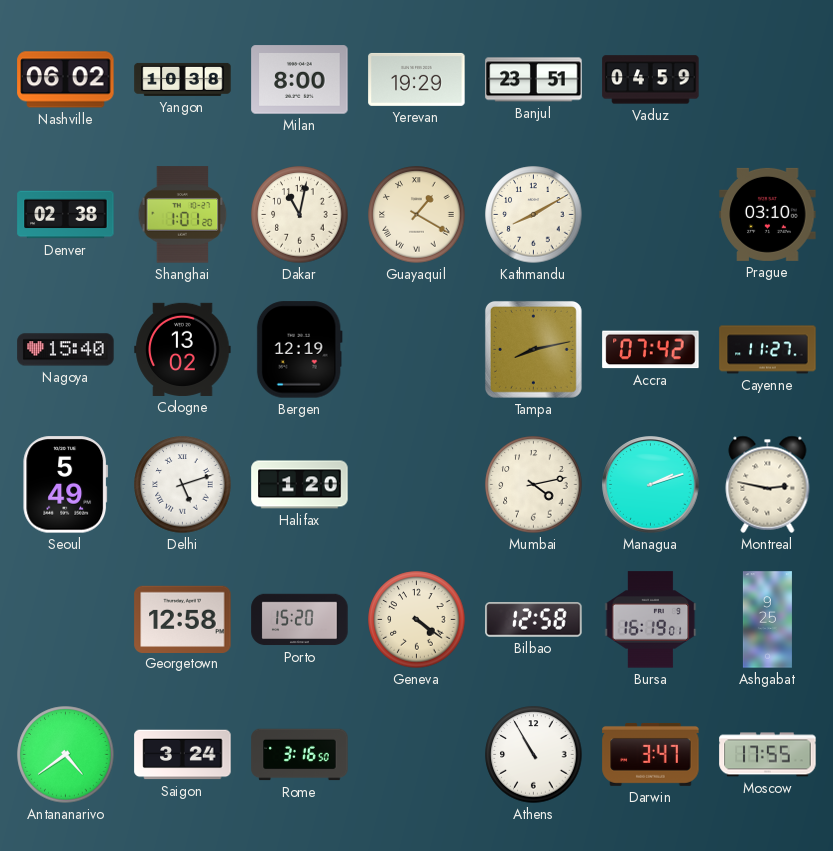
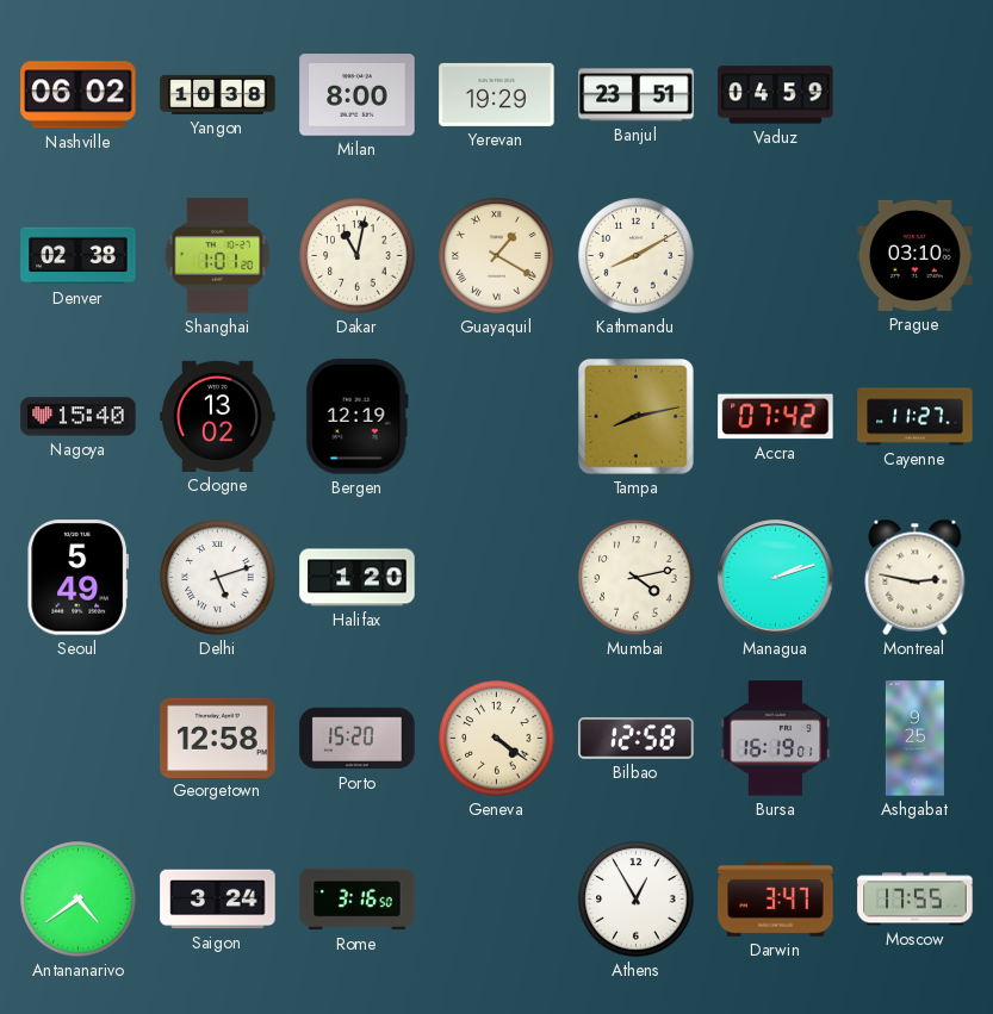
Athens: 10:55 -> 12:55 (637, 900)
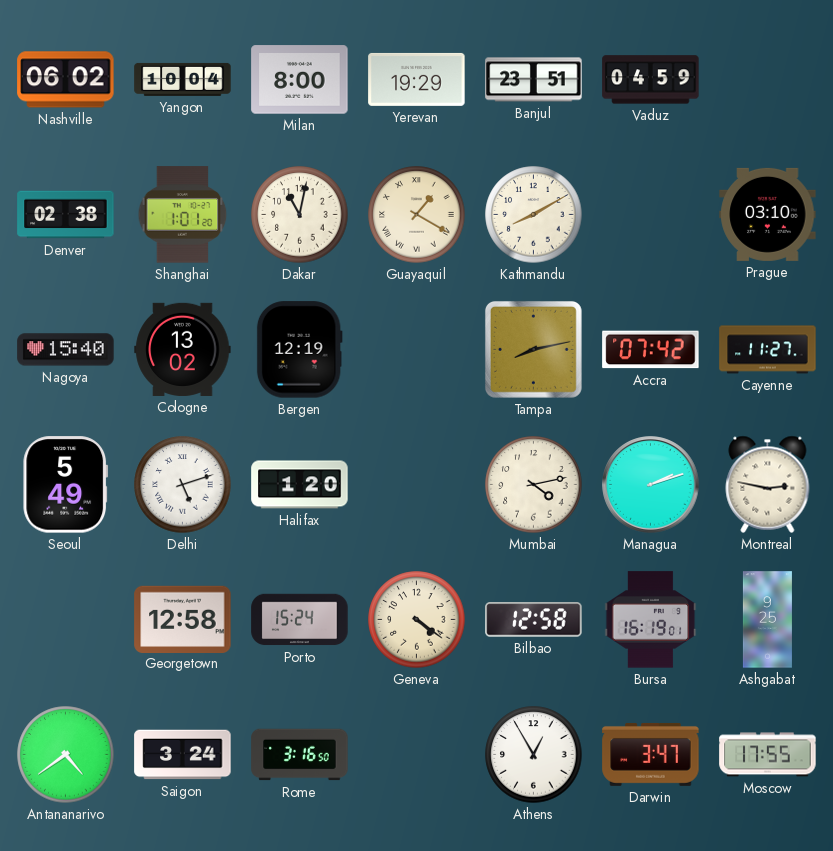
Yangon: 10:38 -> 10:04 (183, 79)
Porto: 15:20 -> 15:24 (300, 620)
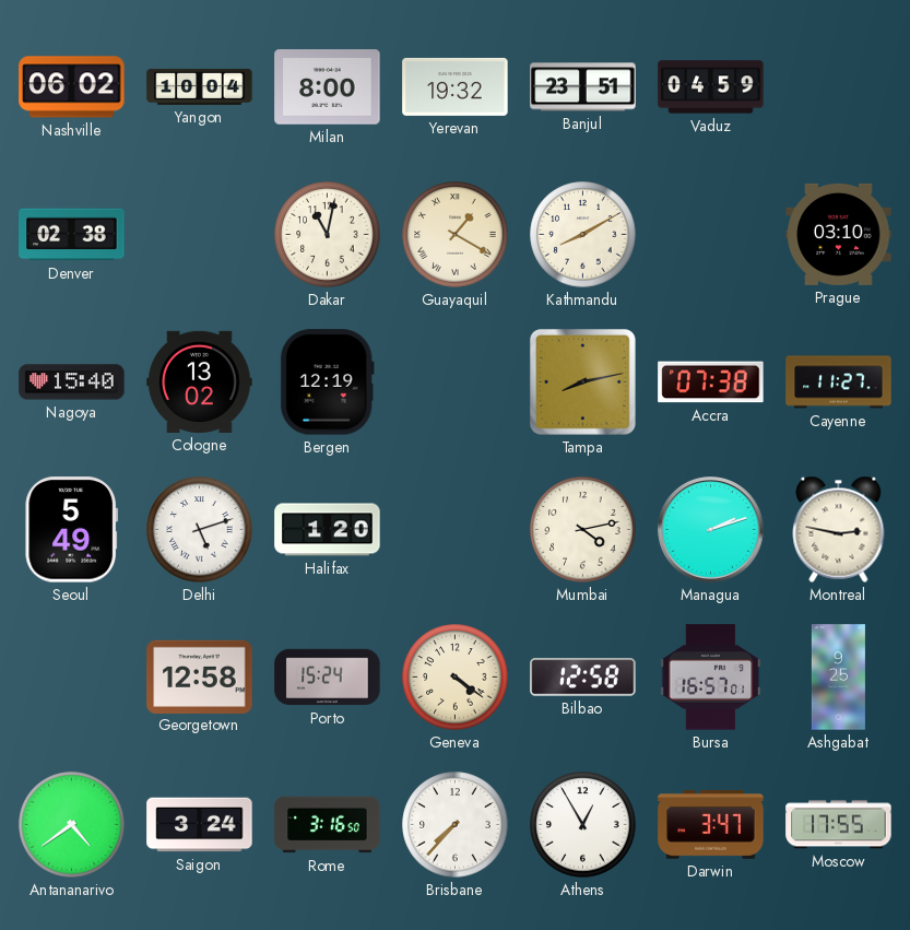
Yerevan: 19:29 -> 19:32 (456, 86)
Shanghai: 1:01 -> none (183, 215)
Accra: 07:42 -> 07:38 (711, 382)
Bursa: 16:19 -> 16:57 (711, 678)
Brisbane: none -> 7:37 (456, 825)
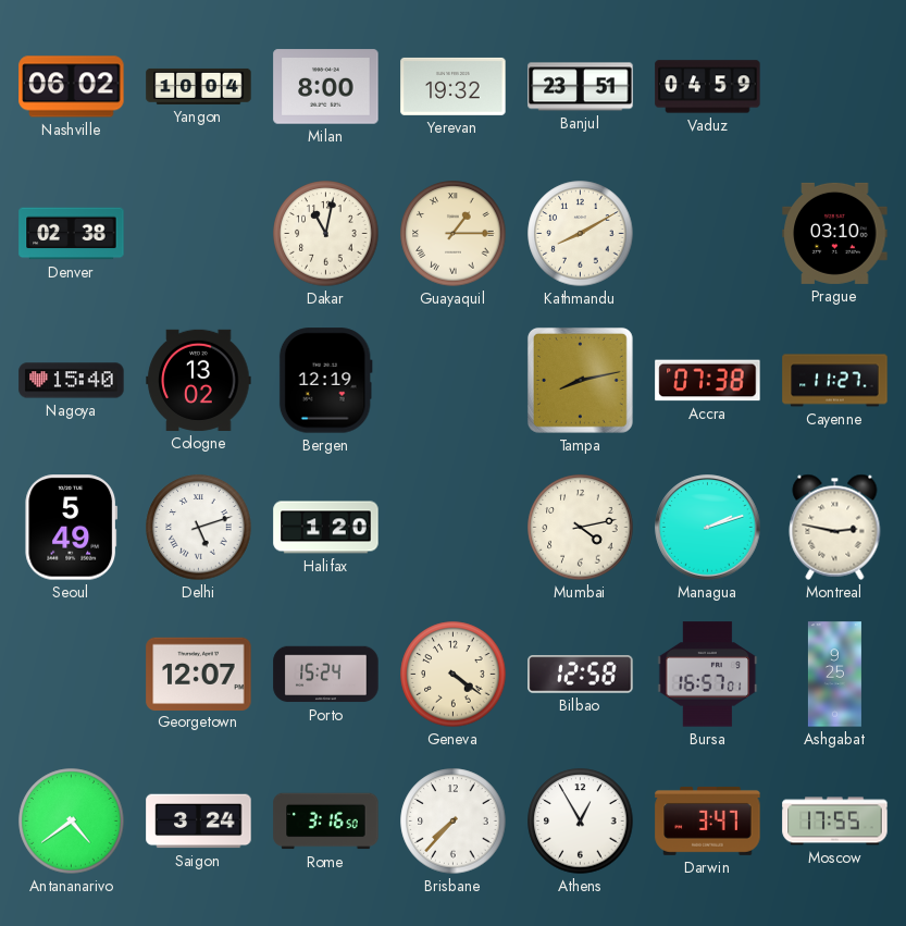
Guayaquil: 1:20 -> 1:15 (454, 234)
Georgetown: 12:58 -> 12:07 (199, 674)
